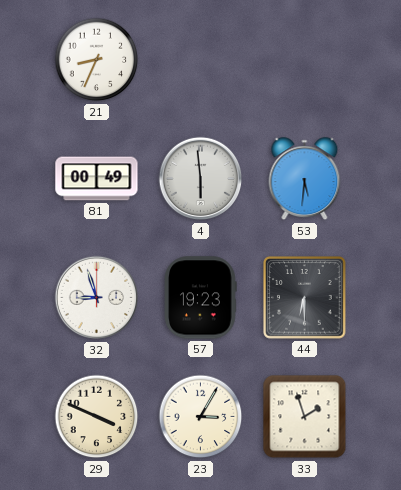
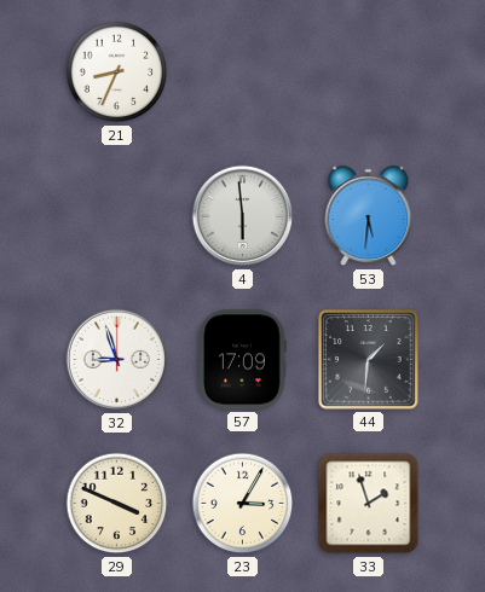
81: 00:49 -> none (97, 179)
57: 19:23 -> 17:09 (243, 360)
44: 6:30 -> 1:31 (369, 360)
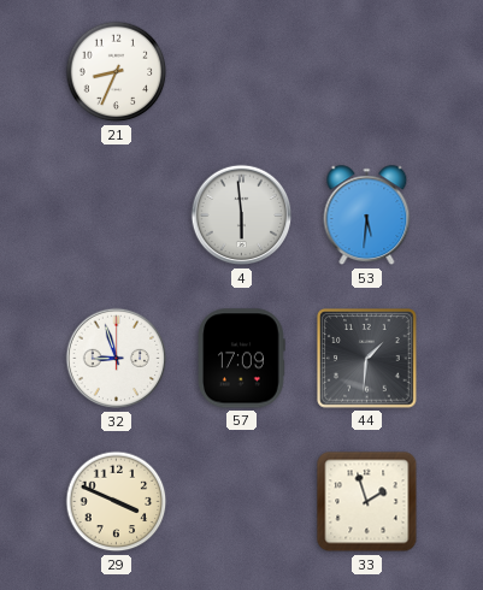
23: 3:05 -> none (243, 504)
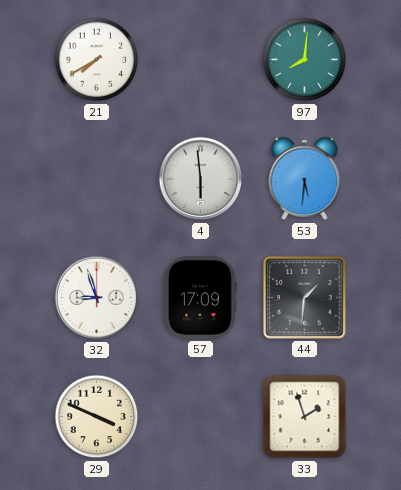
21: 8:34 -> 7:40 (97, 60)
97: none -> 8:01 (305, 60)
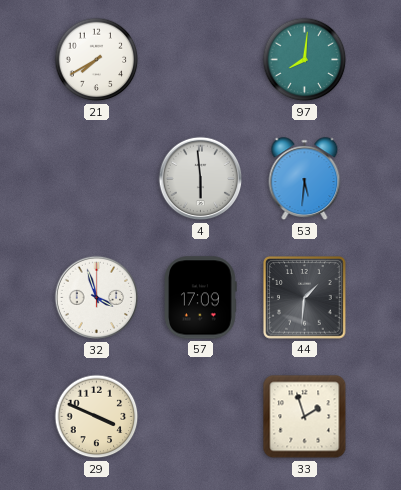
32: 8:57 -> 3:57 (97, 298)
